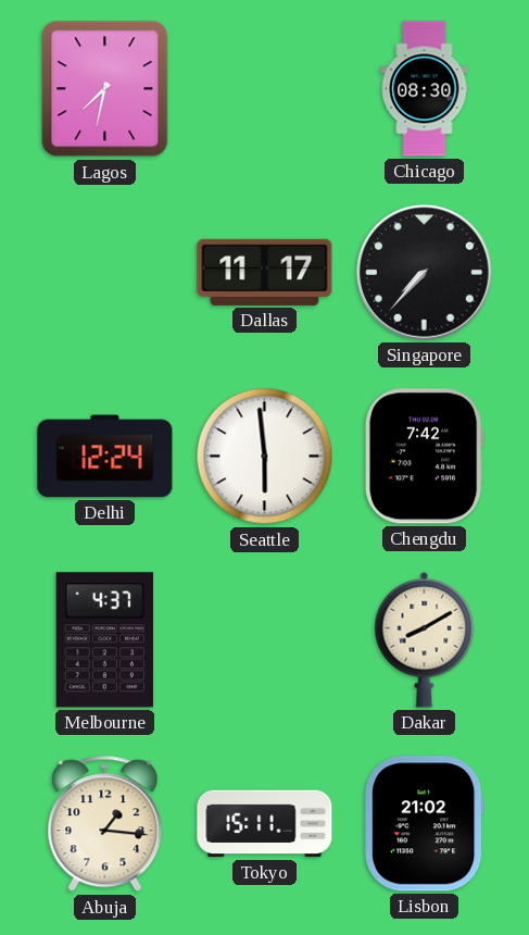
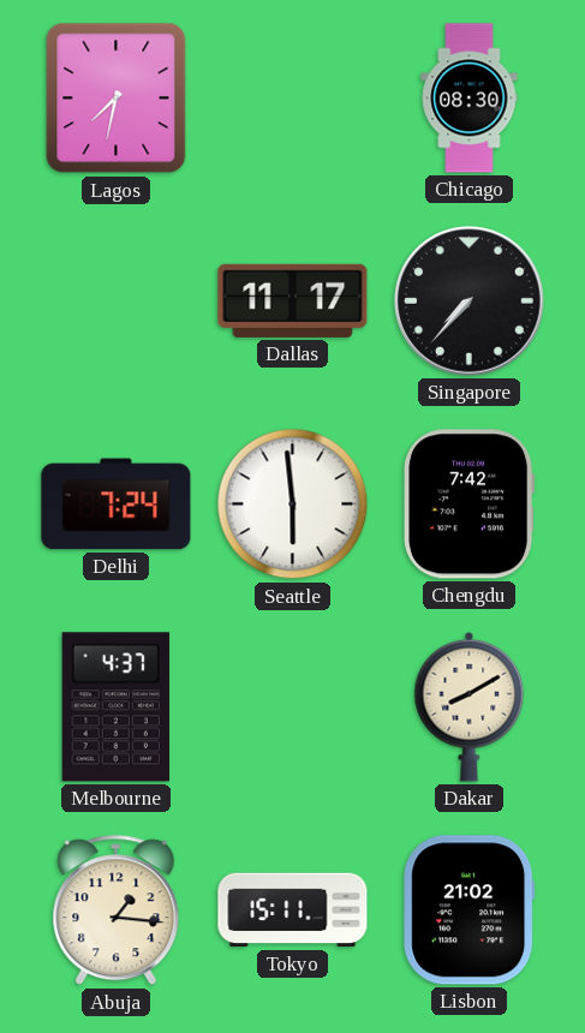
Delhi: 12:24 -> 7:24 (117, 504)
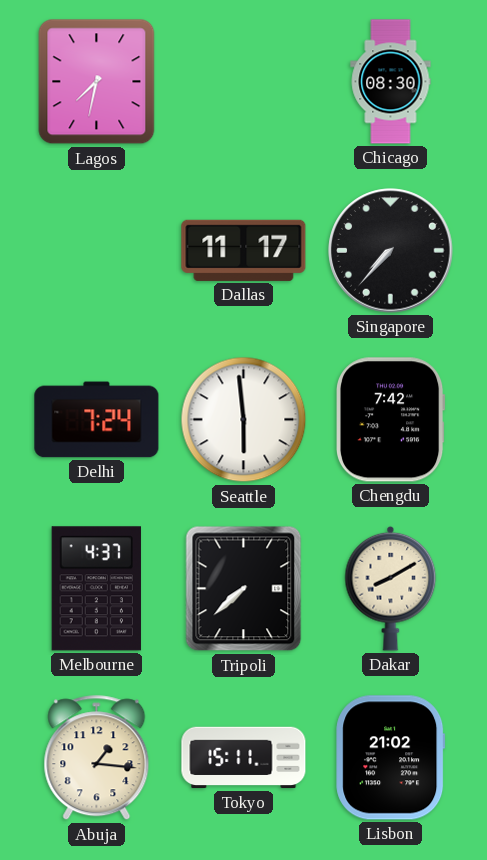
Tripoli: none -> 7:38 (244, 589)
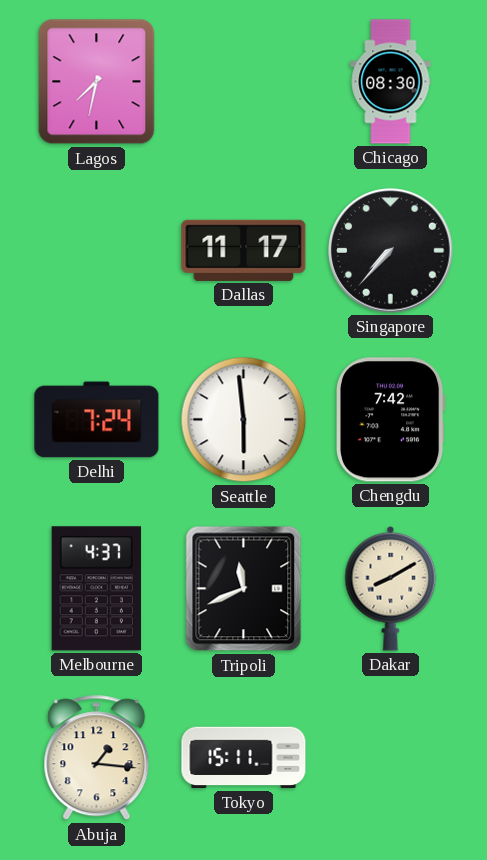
Tripoli: 7:38 -> 11:41 (244, 589)
Lisbon: 21:02 -> none (391, 758)
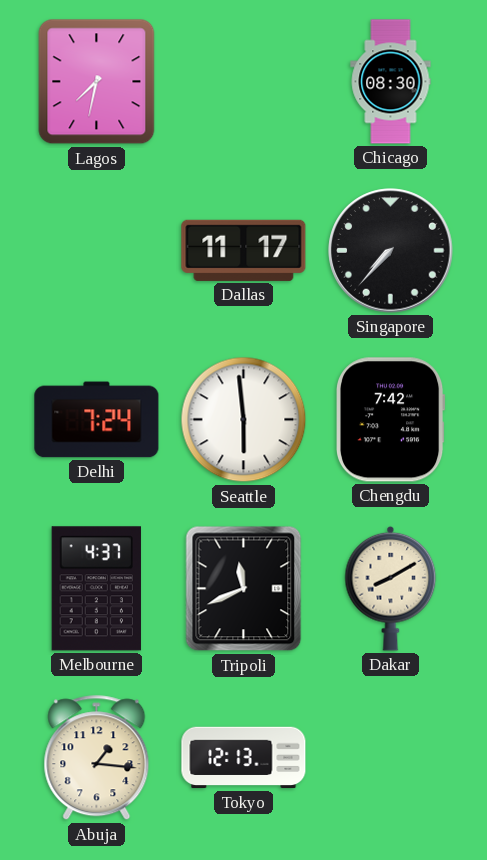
Tokyo: 15:11 -> 12:13 (244, 758)
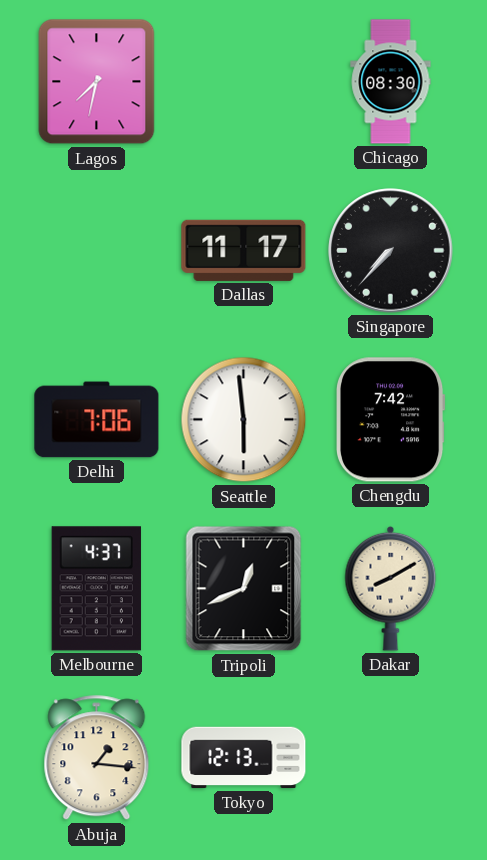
Delhi: 7:24 -> 7:06 (97, 420)
Tripoli: 11:41 -> 12:41 (244, 589)
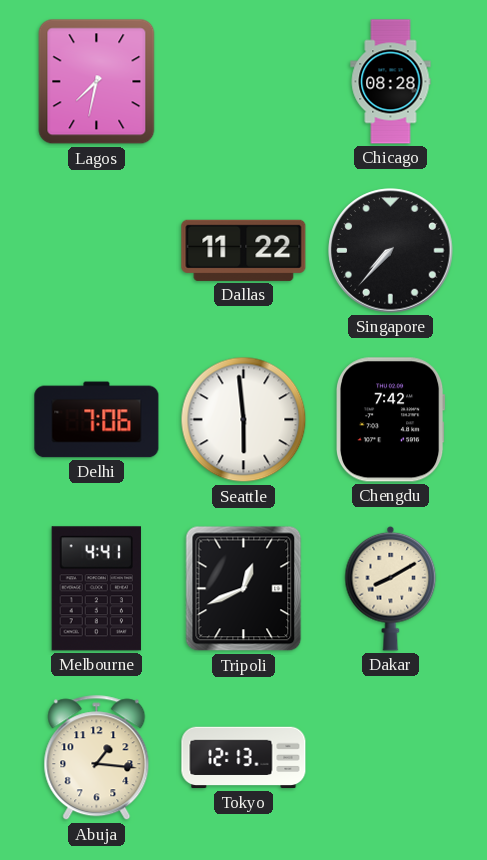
Chicago: 08:30 -> 08:28 (391, 82)
Dallas: 11:17 -> 11:22 (244, 250)
Melbourne: 4:37 -> 4:41 (96, 589)
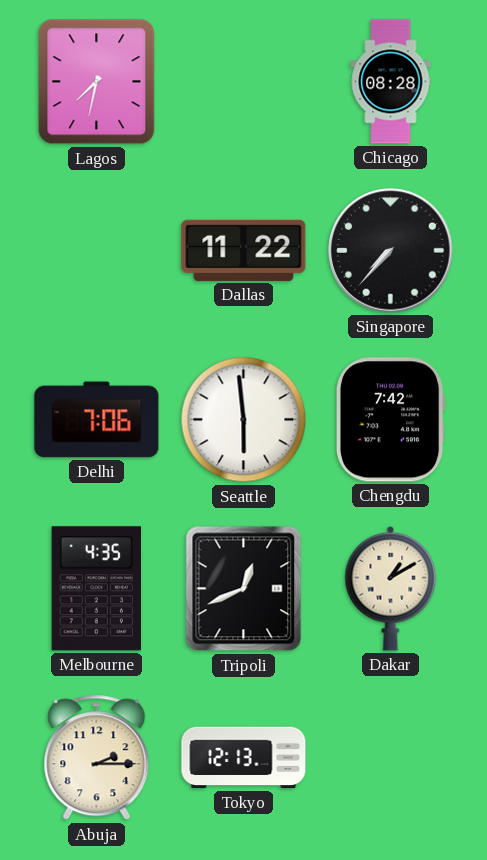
Melbourne: 4:41 -> 4:35 (96, 589)
Dakar: 8:10 -> 1:10 (391, 588)
Abuja: 1:16 -> 2:15 (97, 758)
